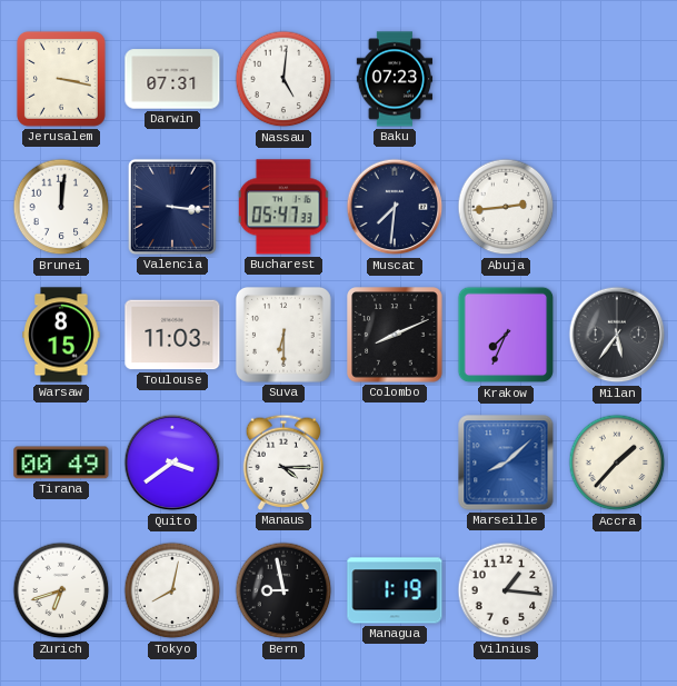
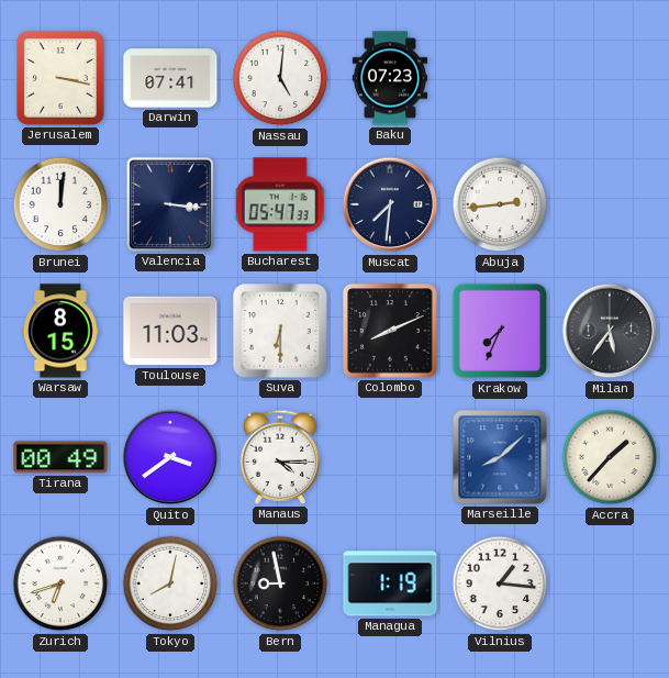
Darwin: 07:31 -> 07:41 (170, 78)
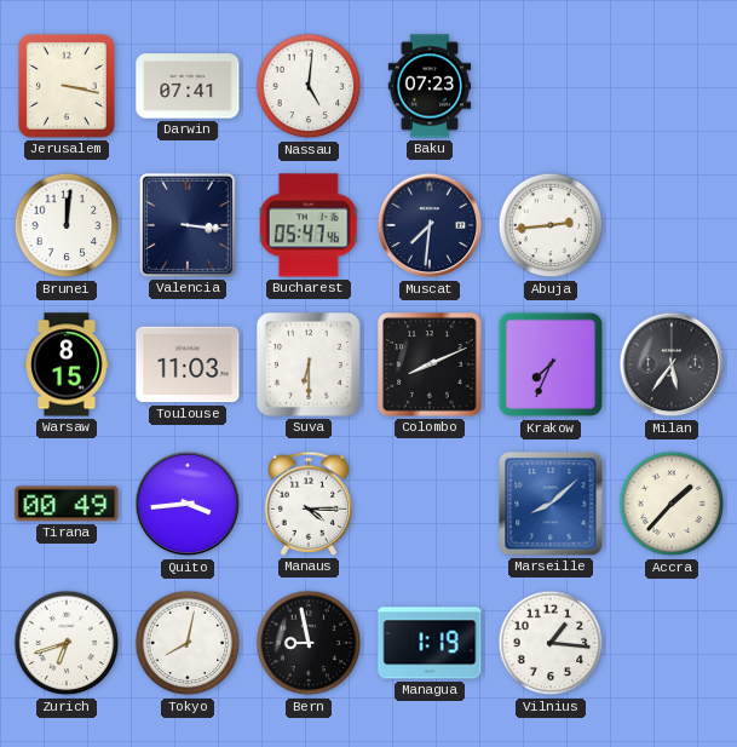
Bucharest: 05:47:33 -> 05:47:46 (309, 225)
Quito: 3:39 -> 3:44 (188, 504)
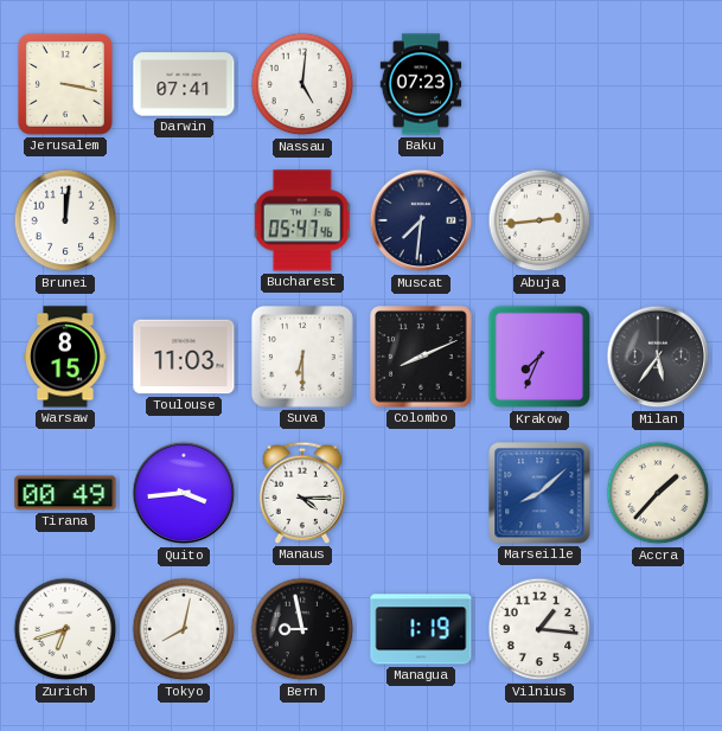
Valencia: 3:16 -> none (188, 225)
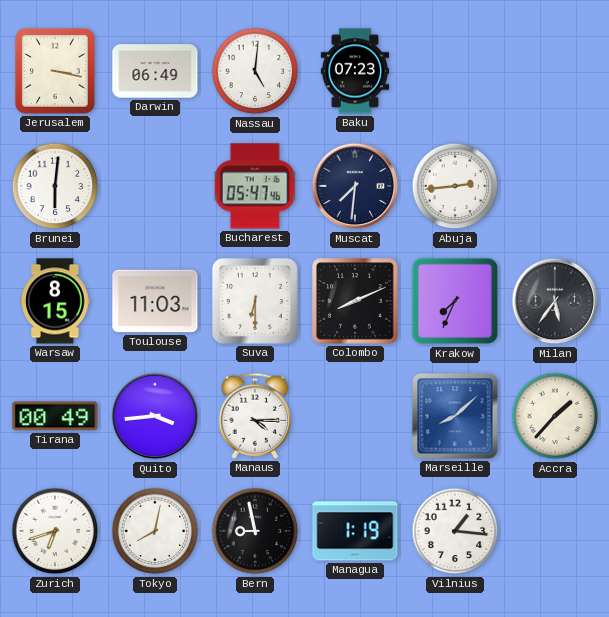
Darwin: 07:41 -> 06:49 (155, 71)
Brunei: 12:01 -> 6:01 (55, 186)
